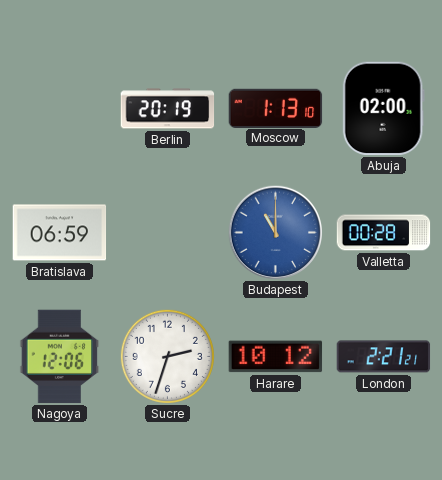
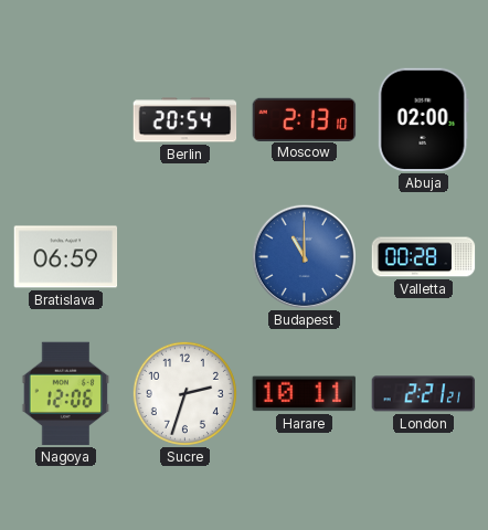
Berlin: 20:19 -> 20:54 (185, 120)
Moscow: 1:13 -> 2:13 (305, 119)
Harare: 10:12 -> 10:11 (305, 394)
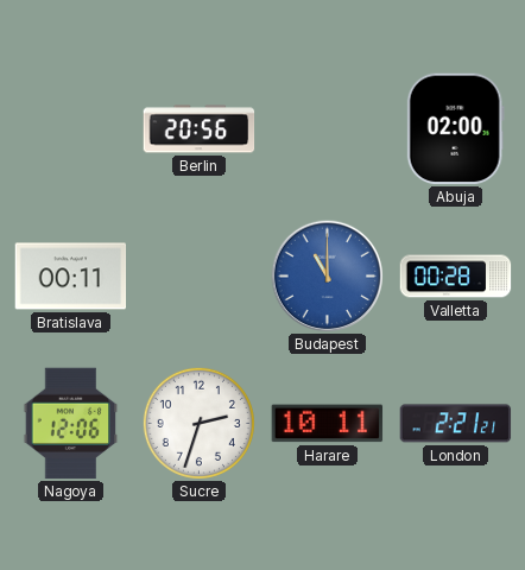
Berlin: 20:54 -> 20:56 (200, 129)
Moscow: 2:13 -> none (305, 119)
Bratislava: 06:59 -> 00:11 (71, 277)
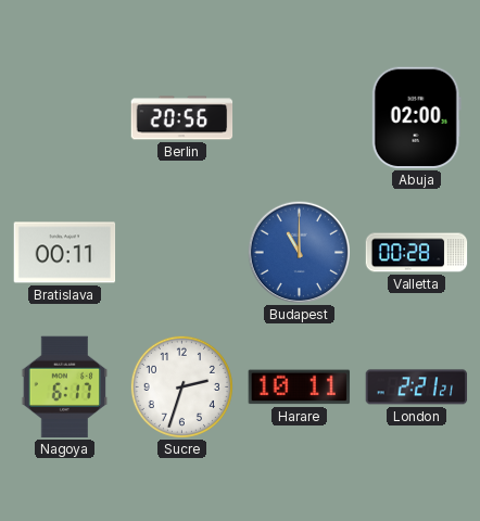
Nagoya: 12:06 -> 6:17 (65, 387)
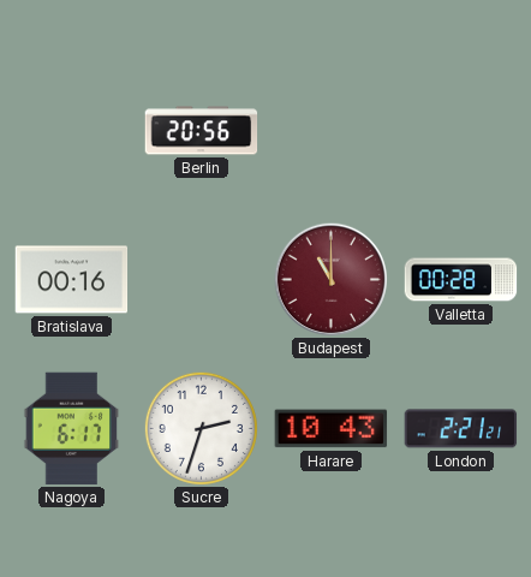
Abuja: 02:00 -> none (416, 118)
Bratislava: 00:11 -> 00:16 (72, 280)
Budapest dial: blue -> burgundy (330, 279)
Harare: 10:11 -> 10:43 (332, 429)
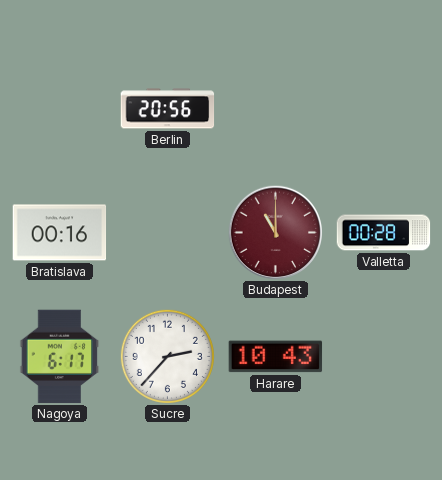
Sucre: 2:33 -> 2:37 (167, 356)
London: 2:21 -> none (461, 429)
